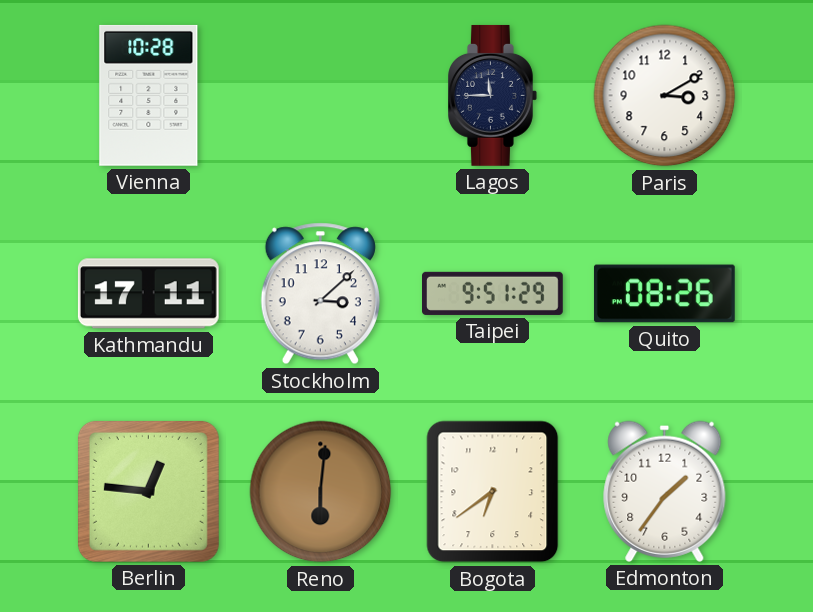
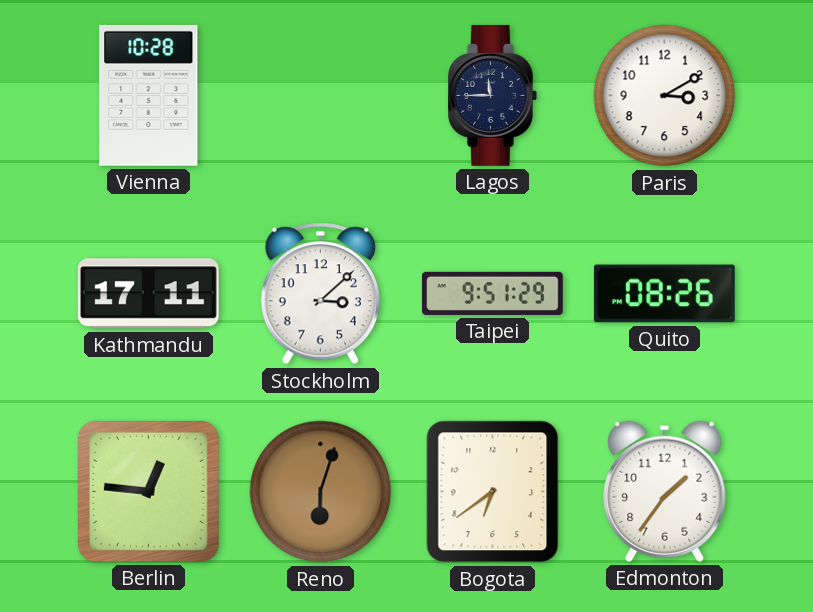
Reno: 6:01 -> 6:03 (321, 492)
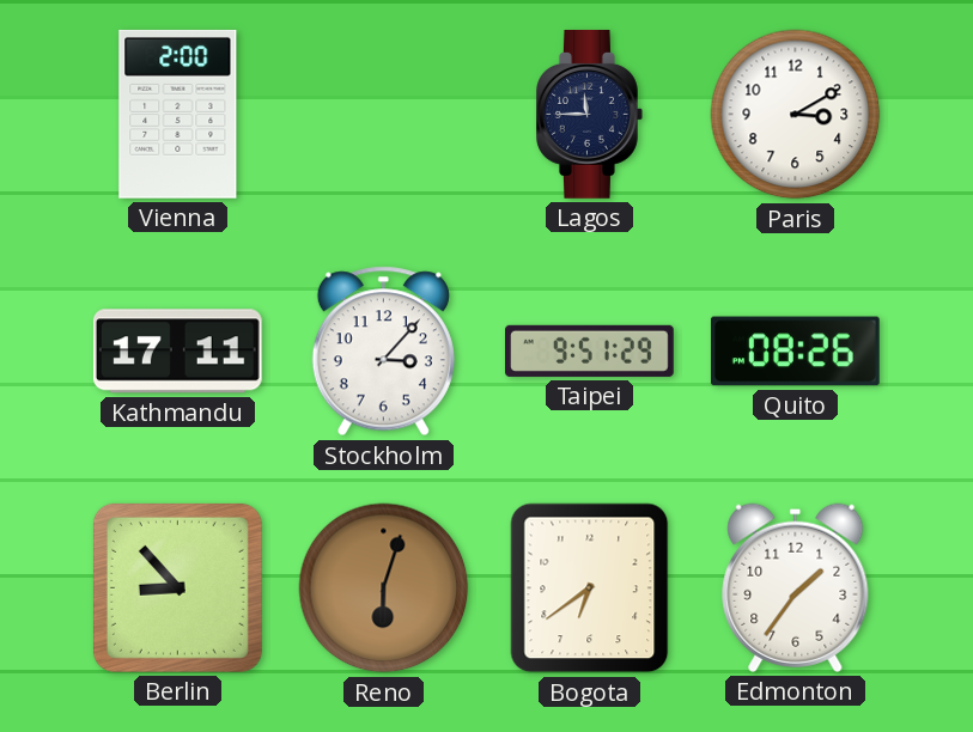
Vienna: 10:28 -> 2:00 (178, 114)
Stockholm: 3:08 -> 3:07 (383, 352)
Berlin: 12:46 -> 8:53 (177, 587)
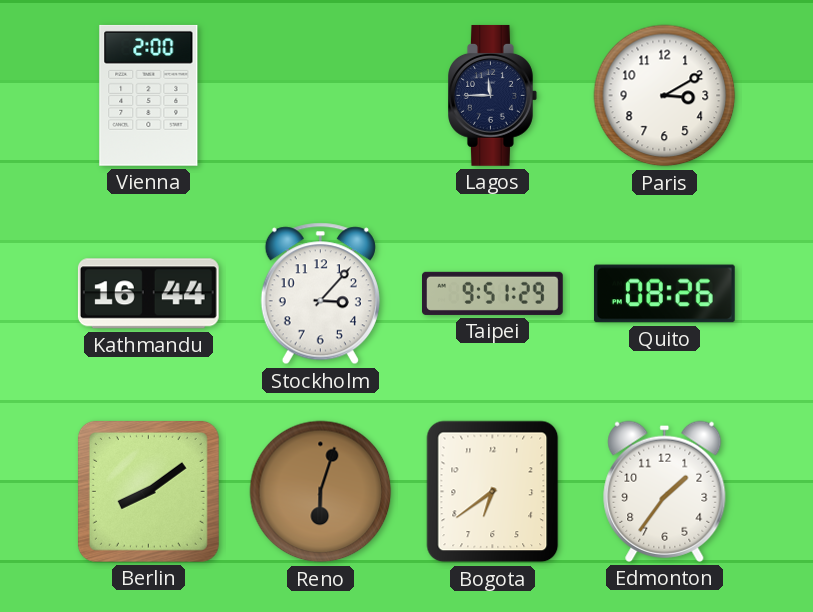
Kathmandu: 17:11 -> 16:44 (148, 294)
Berlin: 8:53 -> 8:09 (148, 491)
